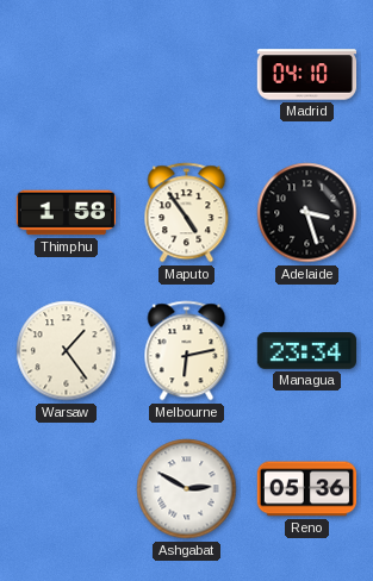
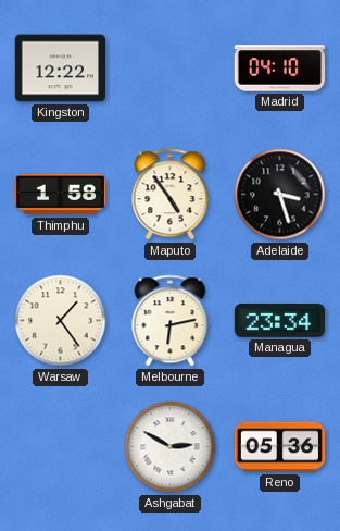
Kingston: none -> 12:22 (60, 69)
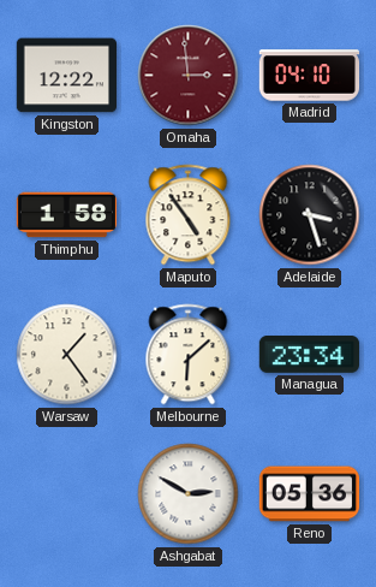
Omaha: none -> 2:59 (189, 76)
Melbourne: 6:13 -> 6:08 (189, 355)
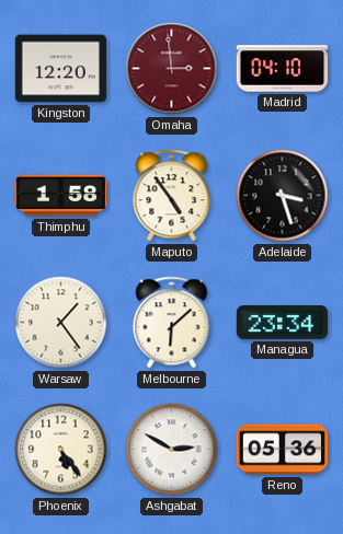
Kingston: 12:22 -> 12:20 (60, 69)
Phoenix: none -> 5:24 (61, 450)
